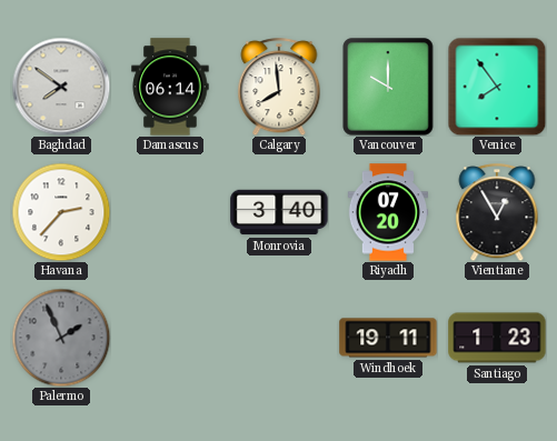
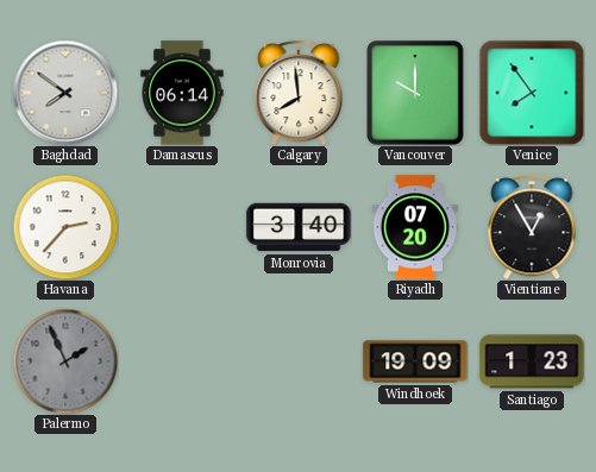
Windhoek: 19:11 -> 19:09 (415, 361)
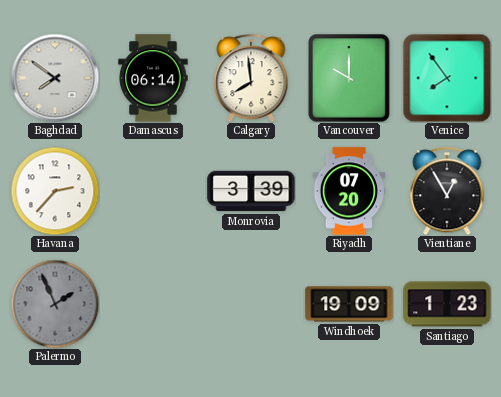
Monrovia: 3:40 -> 3:39 (251, 191)
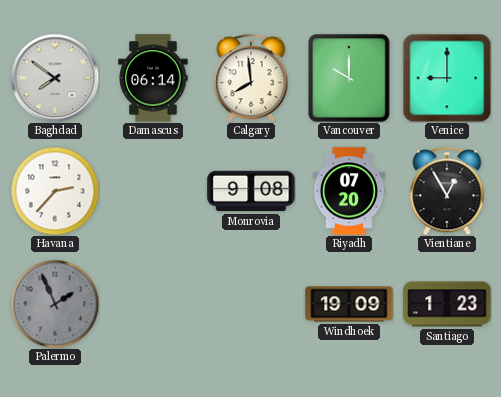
Venice: 7:54 -> 9:00 (447, 78)
Monrovia: 3:39 -> 9:08 (251, 191)
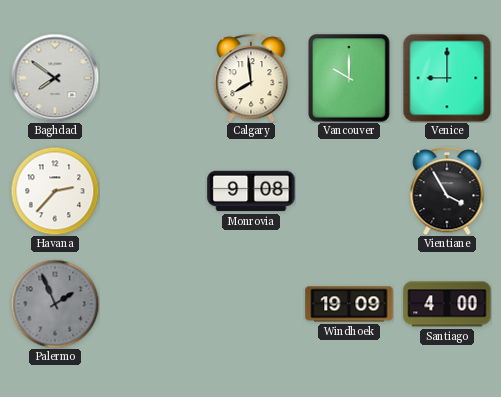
Damascus: 06:14 -> none (153, 78)
Riyadh: 07:20 -> none (349, 191)
Vientiane: 12:55 -> 3:55 (447, 191)
Santiago: 1:23 -> 4:00 (447, 304)
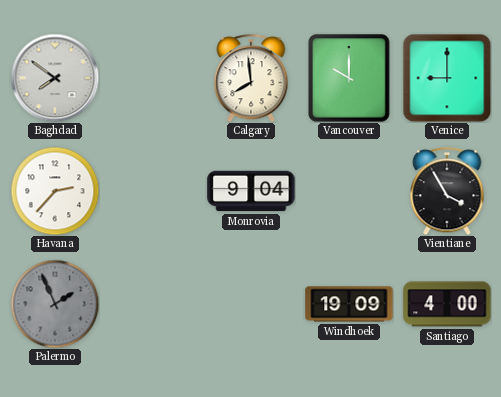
Monrovia: 9:08 -> 9:04 (251, 191)
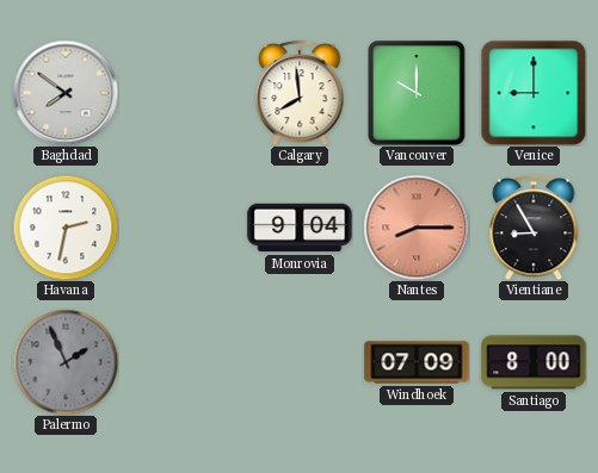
Havana: 2:37 -> 2:32 (66, 228)
Nantes: none -> 8:15 (417, 228)
Vientiane: 3:55 -> 8:55 (534, 228)
Windhoek: 19:09 -> 07:09 (417, 362)
Santiago: 4:00 -> 8:00 (534, 362)
